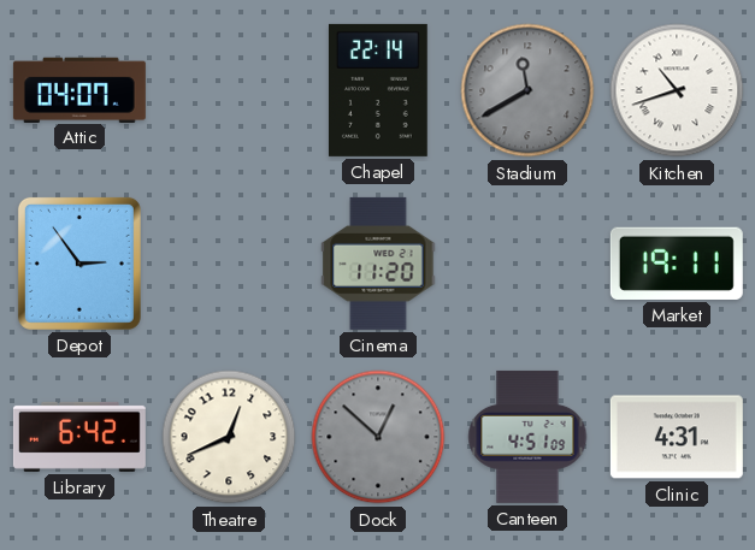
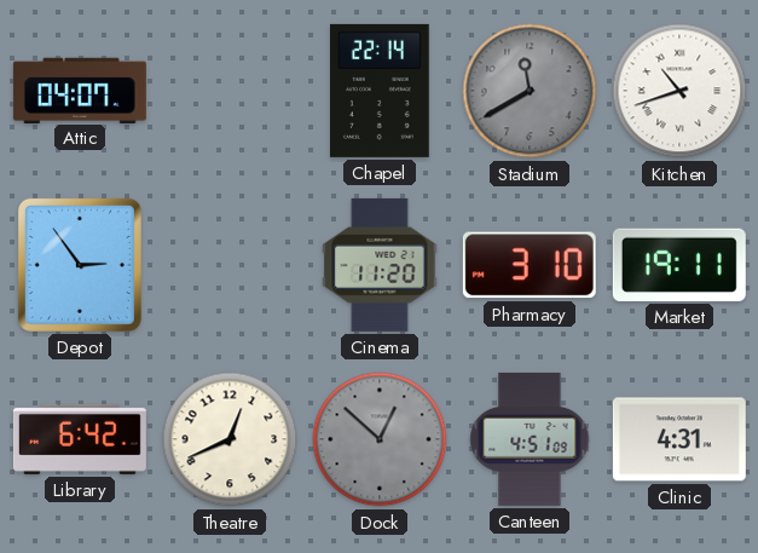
Pharmacy: none -> 3:10 (530, 265)
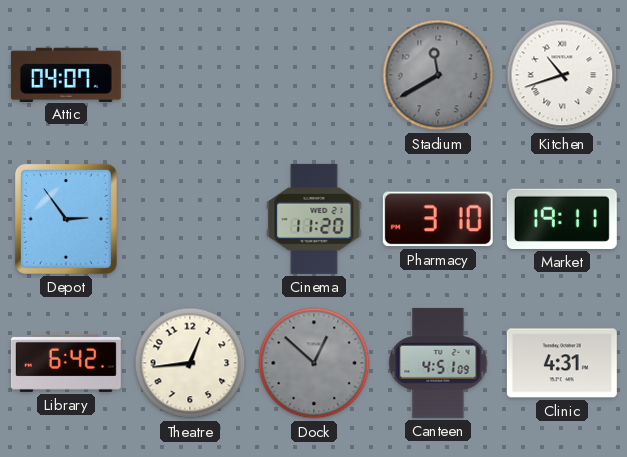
Chapel: 22:14 -> none (381, 91)
Theatre: 12:41 -> 12:44 (190, 363)
